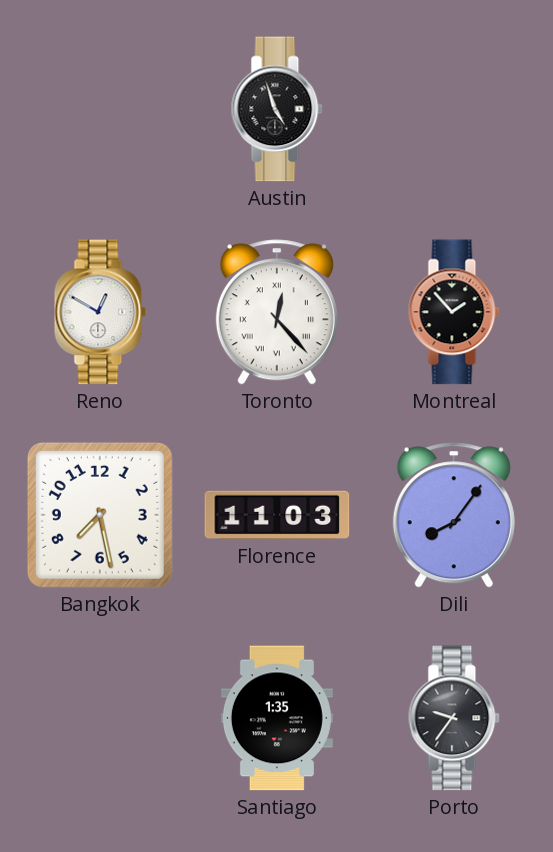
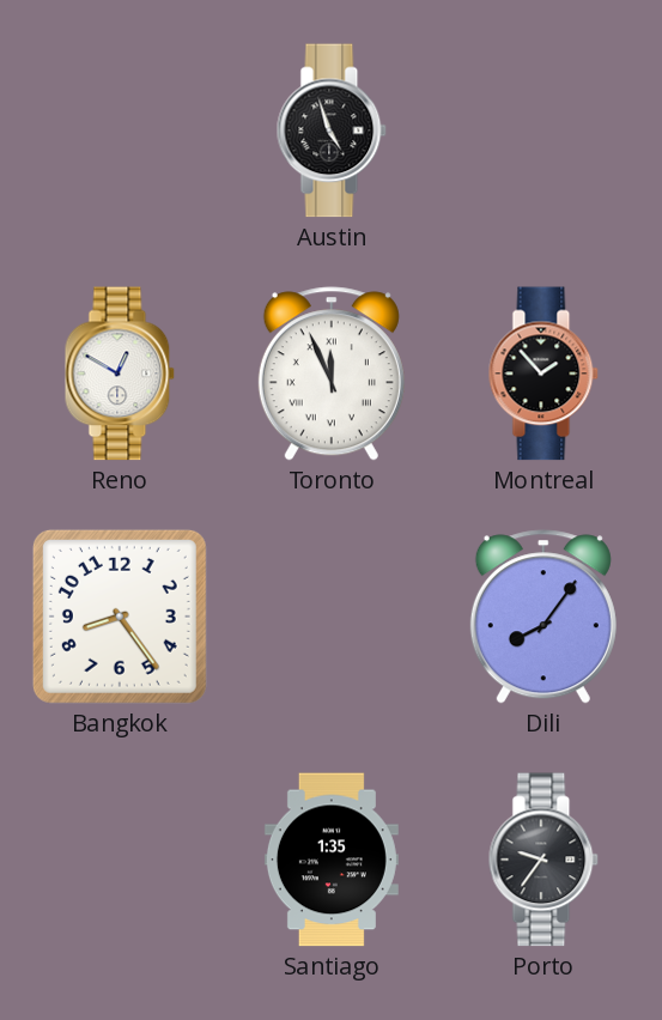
Toronto: 12:23 -> 11:56 (332, 374)
Bangkok: 7:28 -> 8:24 (120, 617)
Florence: 11:03 -> none (277, 515)
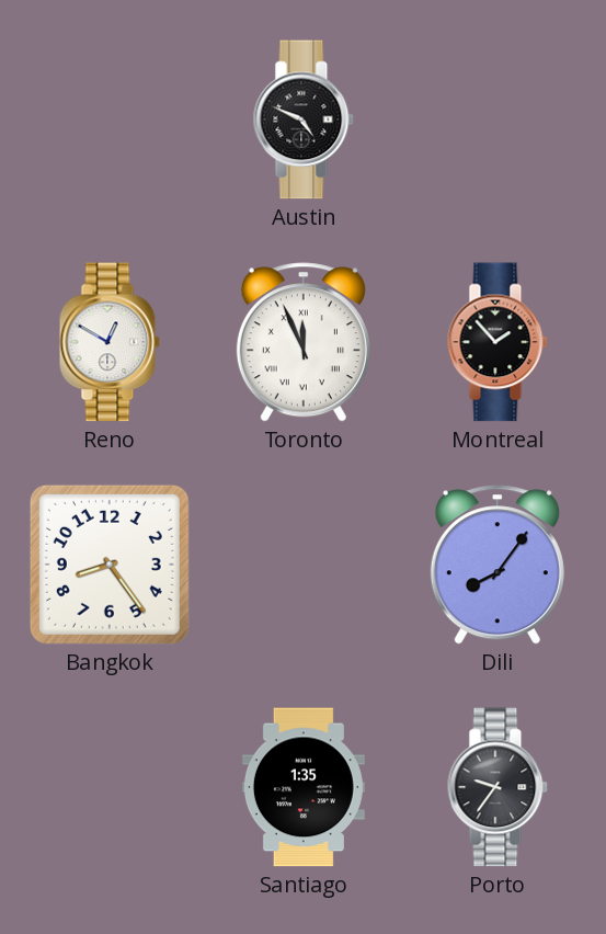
Austin: 4:57 -> 4:49 (304, 119)
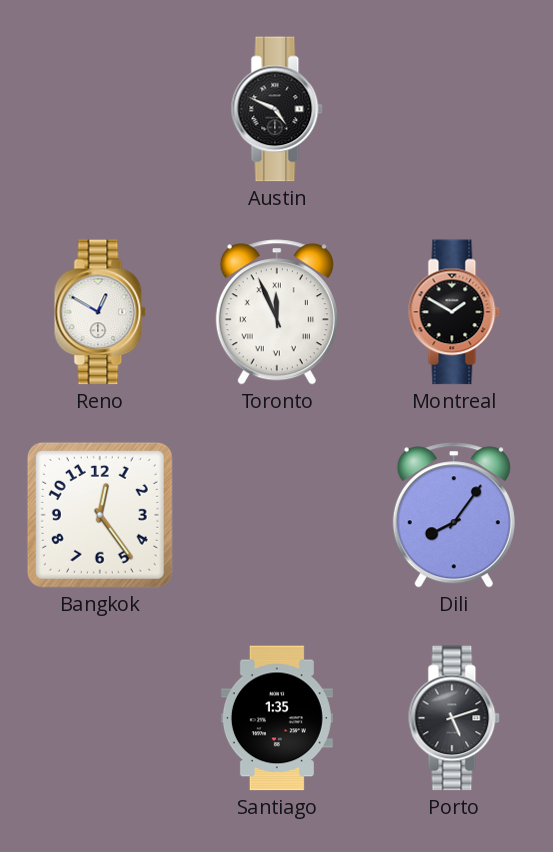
Montreal: 1:53 -> 1:50 (454, 312)
Bangkok: 8:24 -> 12:24 (100, 515)
Porto: 9:36 -> 5:12 (454, 718)
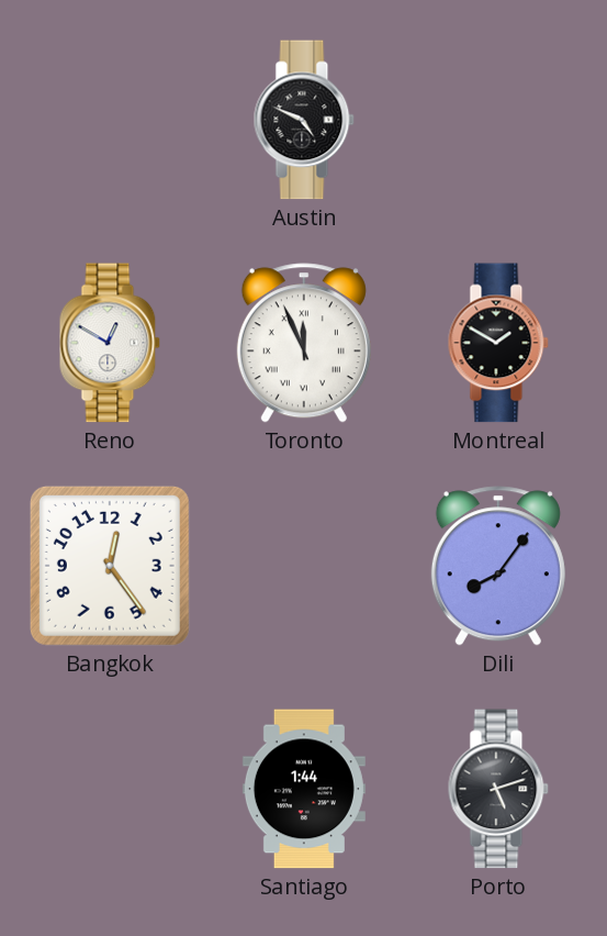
Santiago: 1:35 -> 1:44 (304, 789)
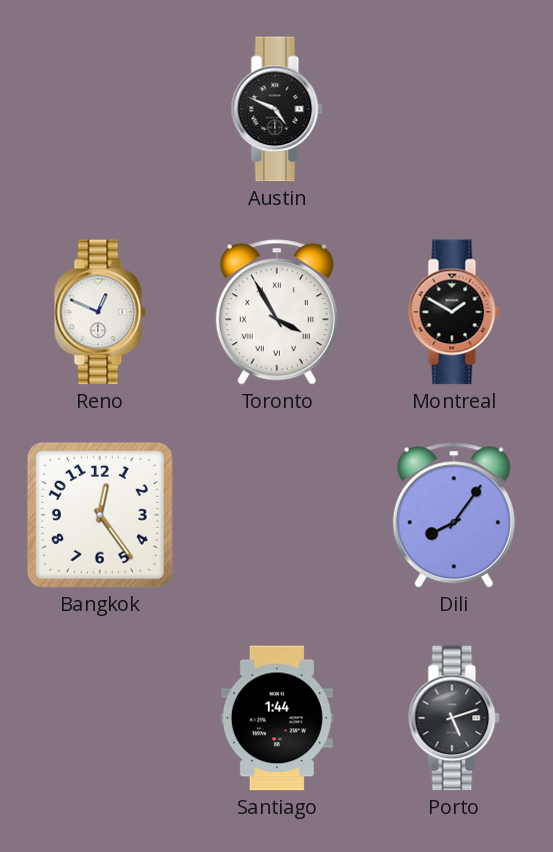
Reno: 12:50 -> 12:49 (100, 312)
Toronto: 11:56 -> 3:55 (277, 312)
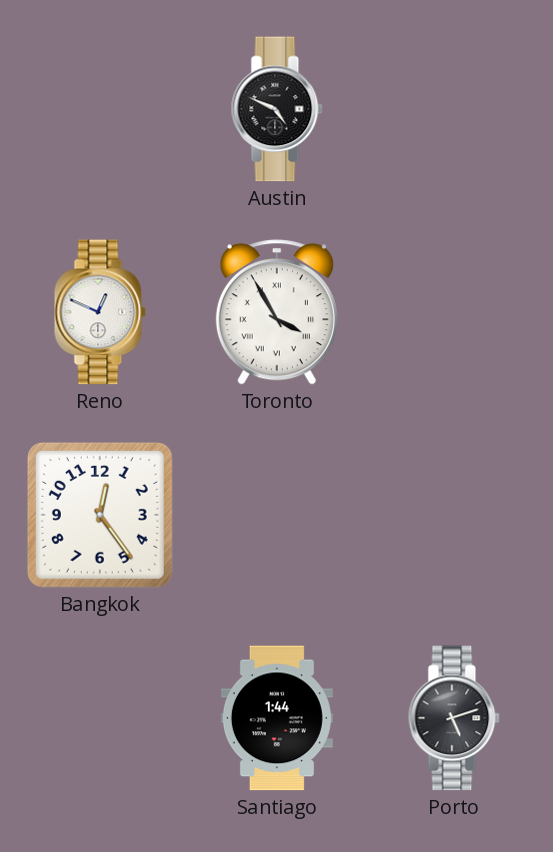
Montreal: 1:50 -> none (454, 312)
Dili: 8:06 -> none (454, 515)
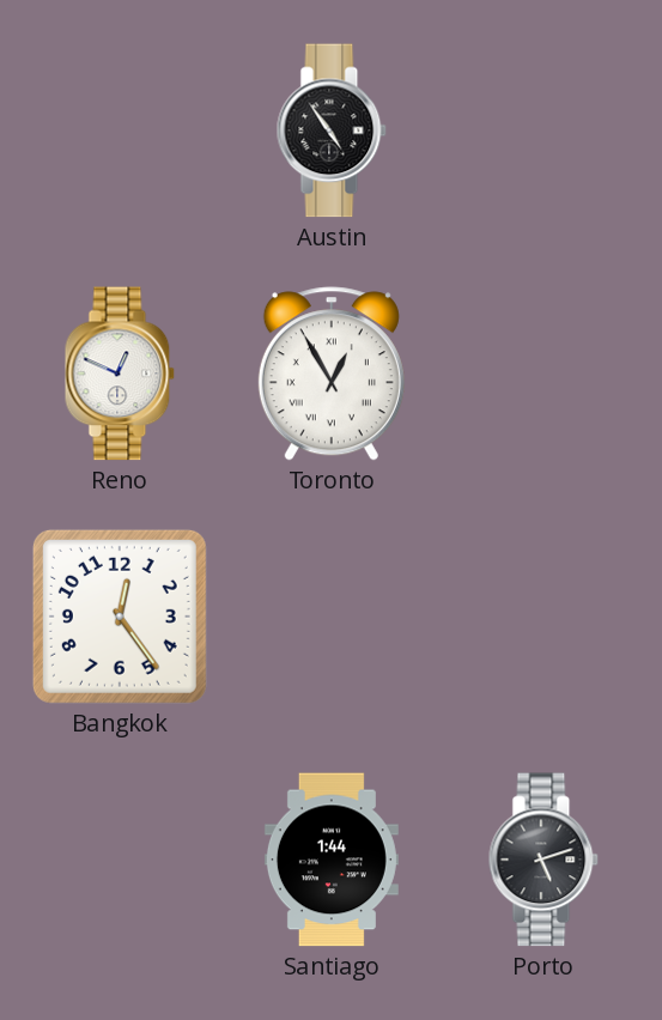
Austin: 4:49 -> 4:54 (332, 130)
Toronto: 3:55 -> 12:55 (332, 374)
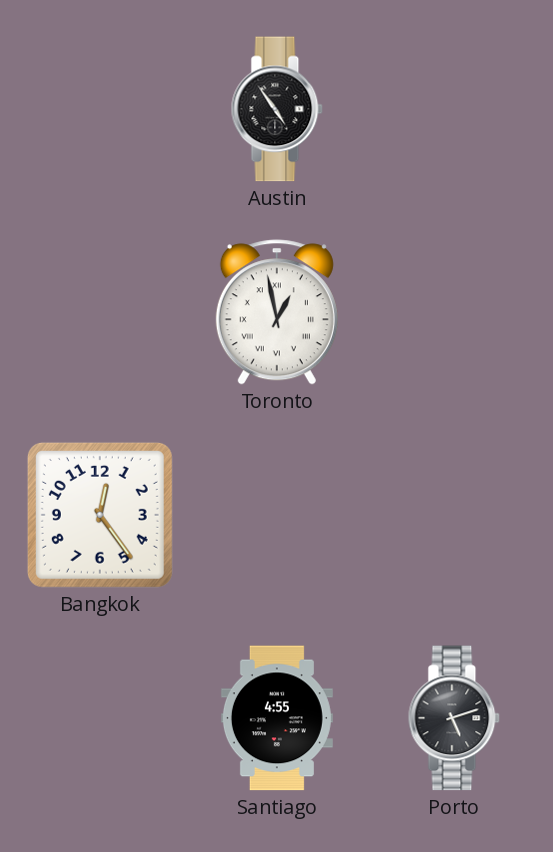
Reno: 12:49 -> none (120, 374)
Toronto: 12:55 -> 12:58 (277, 312)
Santiago: 1:44 -> 4:55 (277, 718)
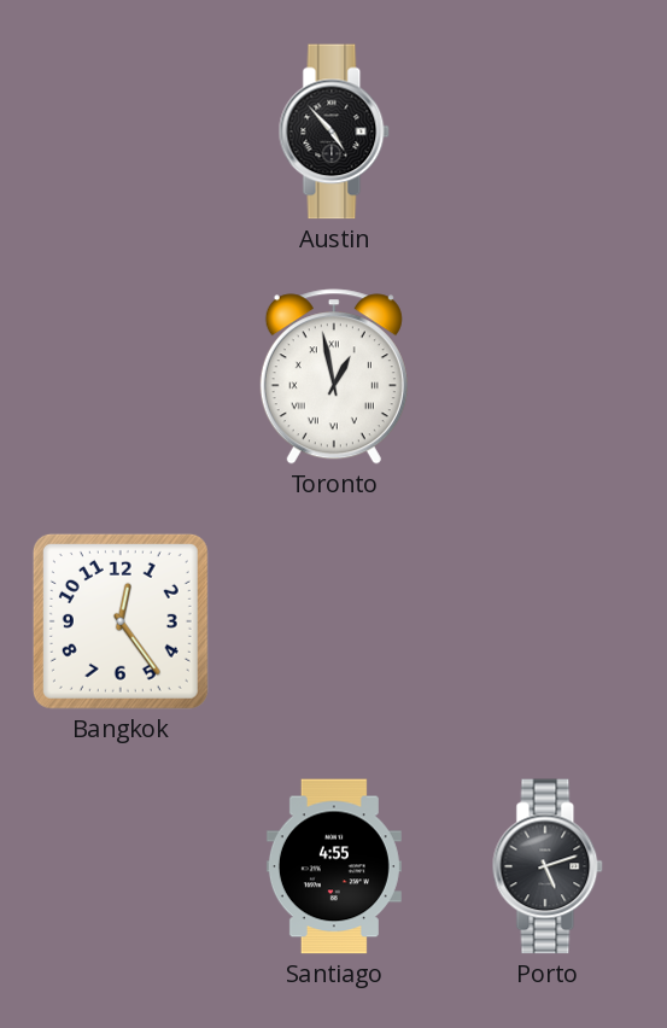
Austin: 4:54 -> 4:53 (334, 132)
